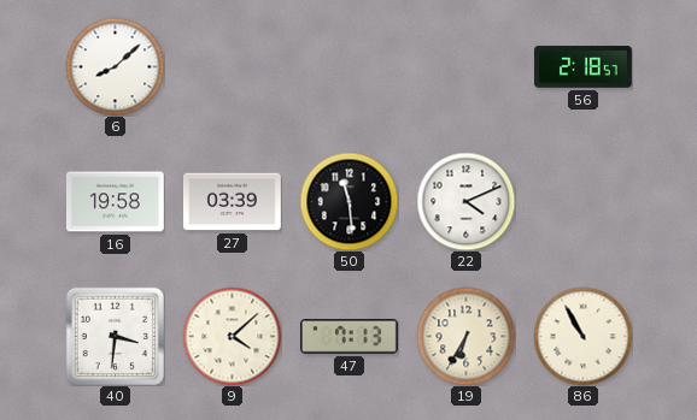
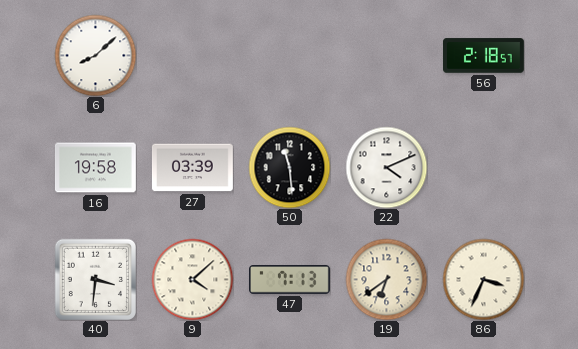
19: 6:35 -> 6:39 (386, 279)
86: 10:55 -> 3:34 (483, 279)
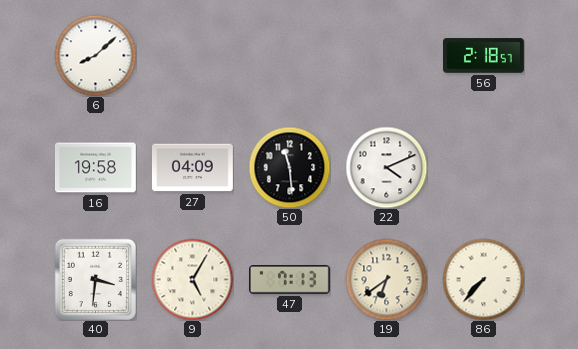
27: 03:39 -> 04:09 (193, 168)
9: 4:08 -> 5:05 (192, 279)
86: 3:34 -> 7:37 (483, 279)
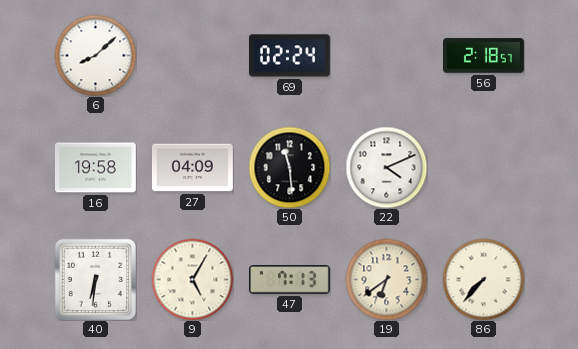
69: none -> 02:24 (289, 56)
40: 3:31 -> 6:31 (95, 279)
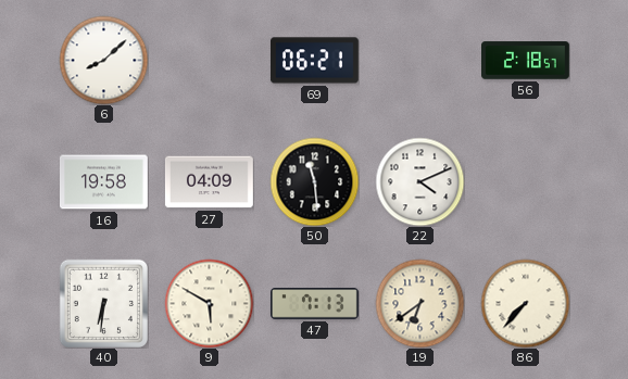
69: 02:24 -> 06:21 (314, 61)
9: 5:05 -> 5:50 (209, 303)
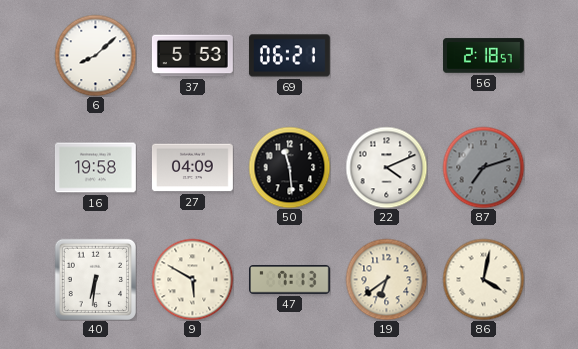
37: none -> 5:53 (192, 56)
87: none -> 7:12 (483, 167)
86: 7:37 -> 4:02 (483, 279)
